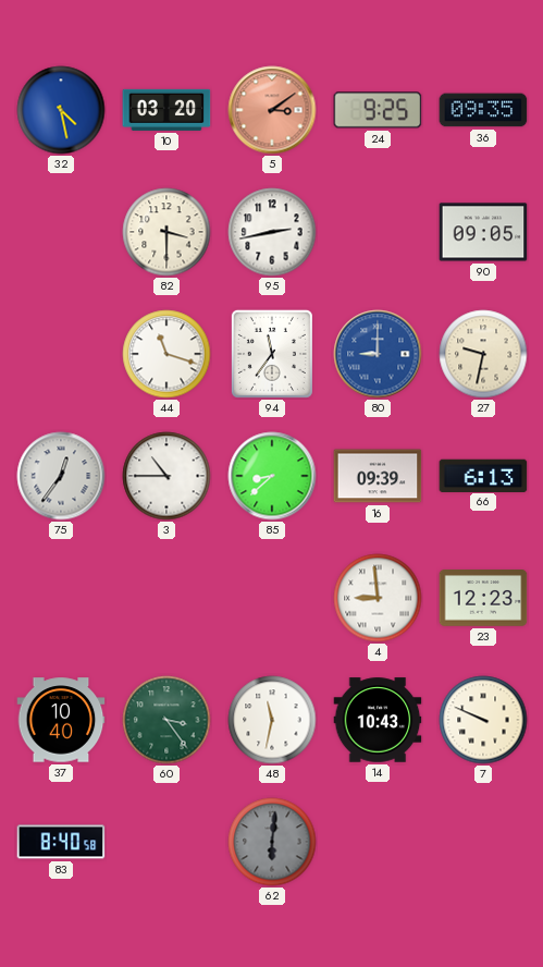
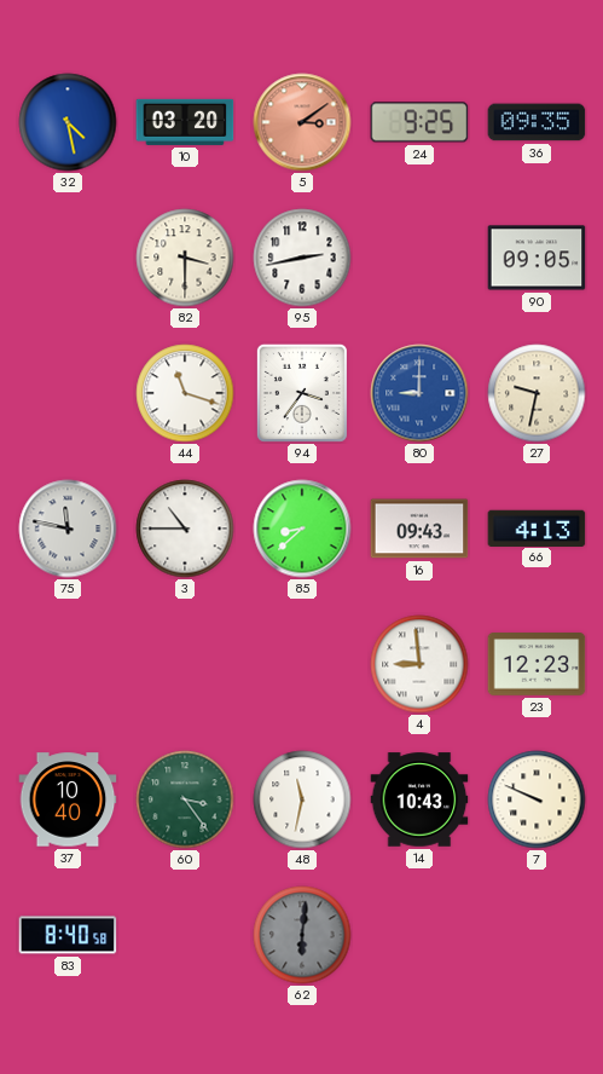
94: 11:36 -> 3:36 (302, 393)
75: 12:36 -> 11:47 (68, 529)
16: 09:39 -> 09:43 (419, 529)
66: 6:13 -> 4:13 (537, 527)
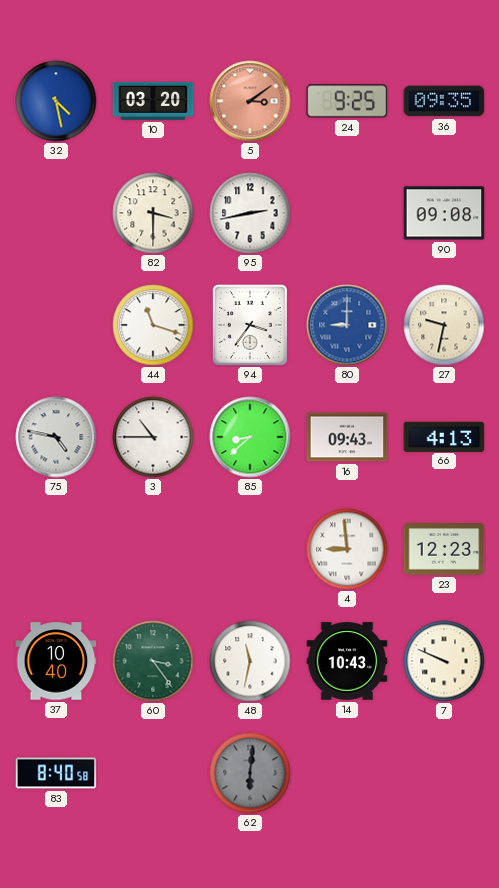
90: 09:05 -> 09:08 (444, 213)
75: 11:47 -> 4:47 (56, 437)
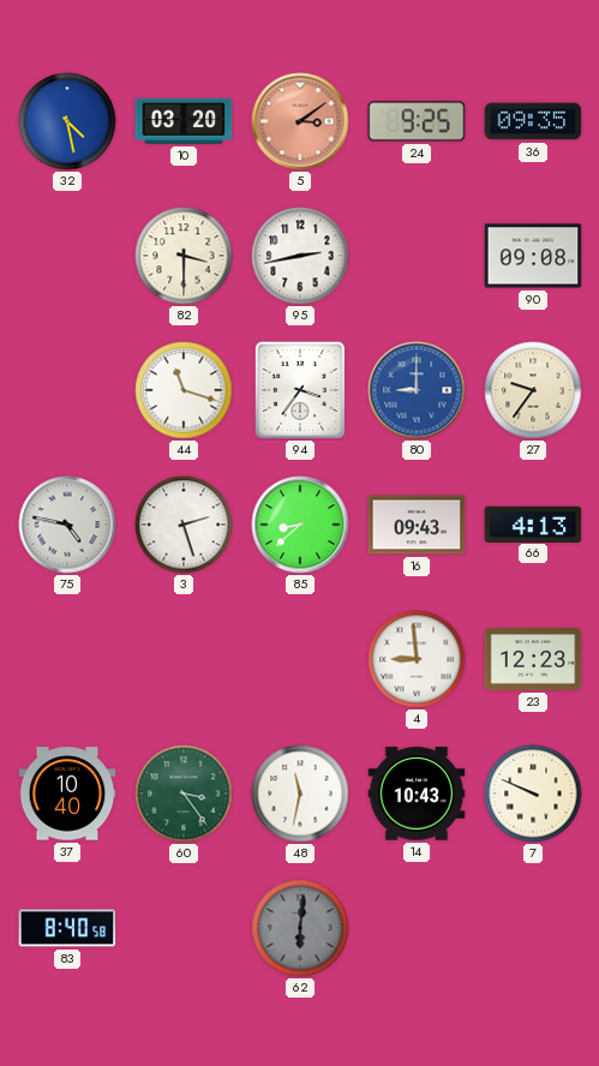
27: 9:32 -> 9:36 (533, 390)
3: 10:45 -> 2:27 (184, 525)
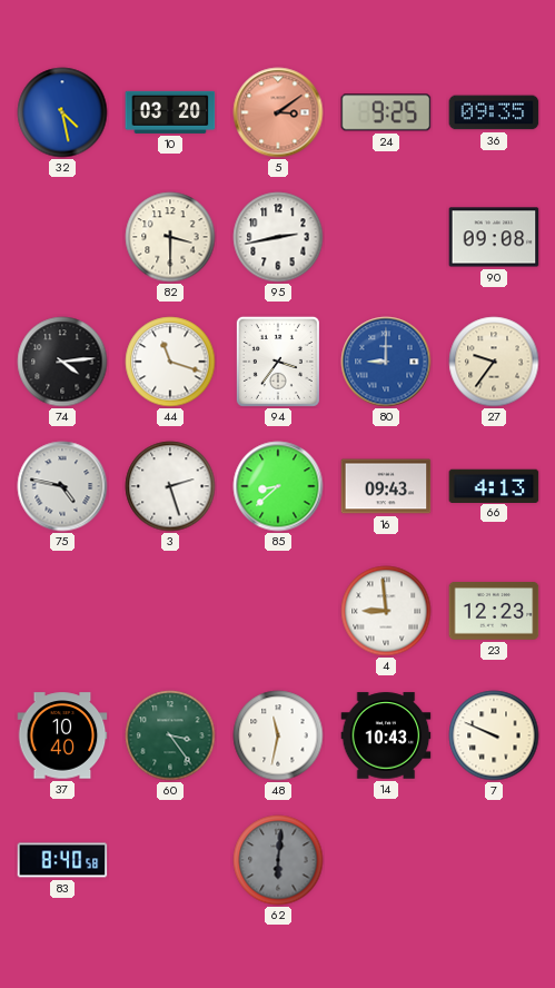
74: none -> 4:14 (62, 362)
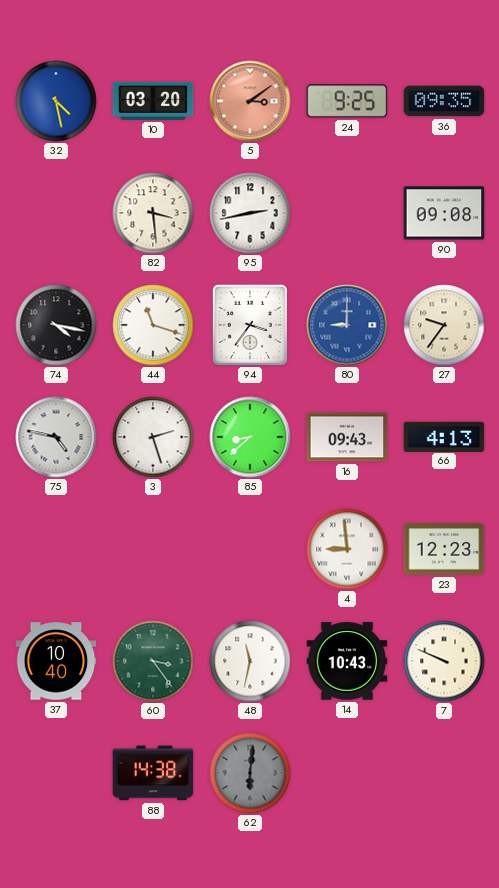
82: 3:30 -> 3:29 (153, 213)
74: 4:14 -> 4:17 (56, 325)
83: 8:40 -> none (62, 860)
88: none -> 14:38 (153, 773)
